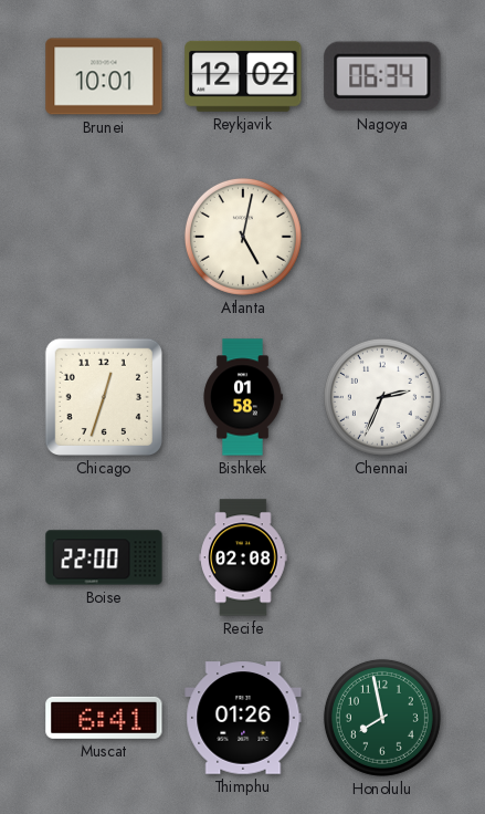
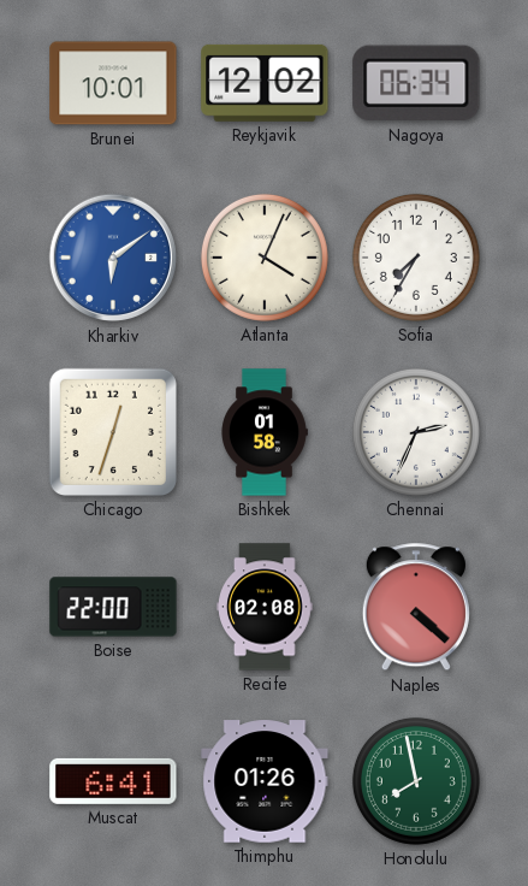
Kharkiv: none -> 6:09 (113, 258)
Atlanta: 5:02 -> 4:04 (265, 258)
Sofia: none -> 7:35 (416, 258)
Naples: none -> 4:22 (416, 608)
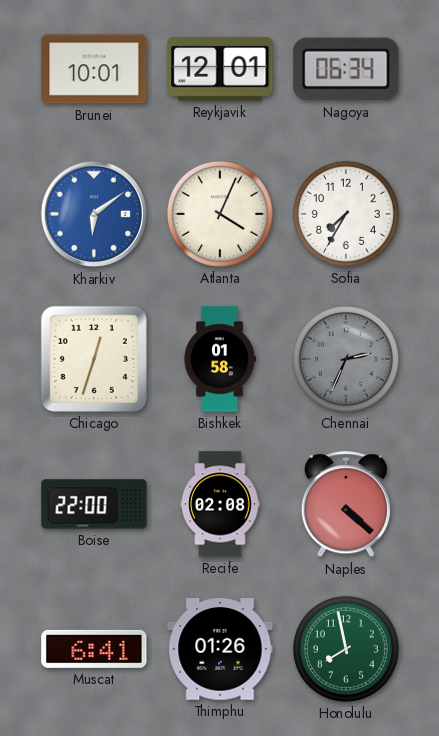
Reykjavik: 12:02 -> 12:01 (220, 69)
Chennai dial: white -> grey (346, 359)
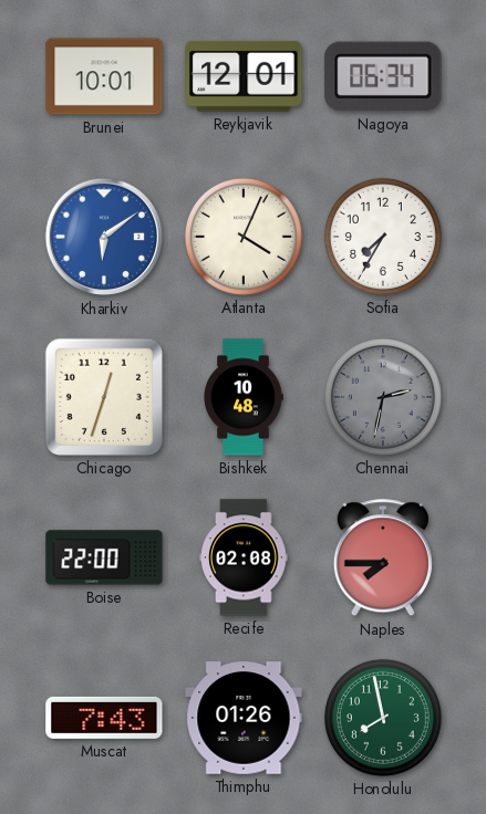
Bishkek: 01:58 -> 10:48 (244, 397)
Chennai: 2:34 -> 2:32 (383, 397)
Naples: 4:22 -> 7:45 (383, 559)
Muscat: 6:41 -> 7:43 (104, 718)
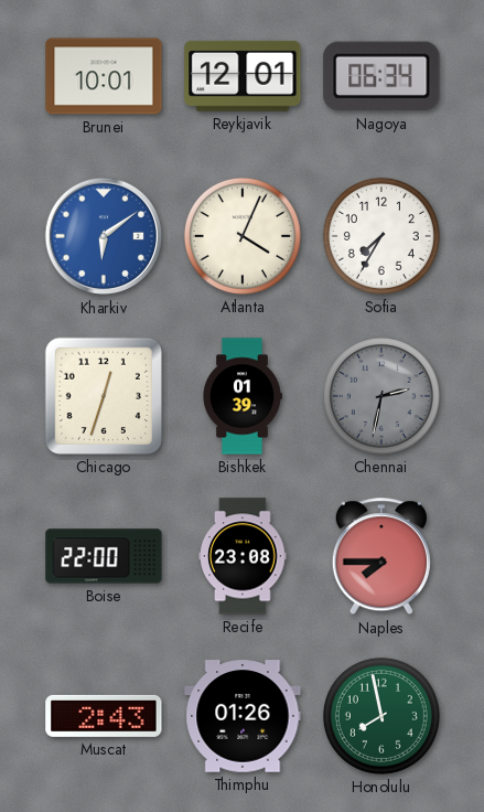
Bishkek: 10:48 -> 01:39 (243, 396)
Recife: 02:08 -> 23:08 (243, 556)
Muscat: 7:43 -> 2:43 (104, 716)
